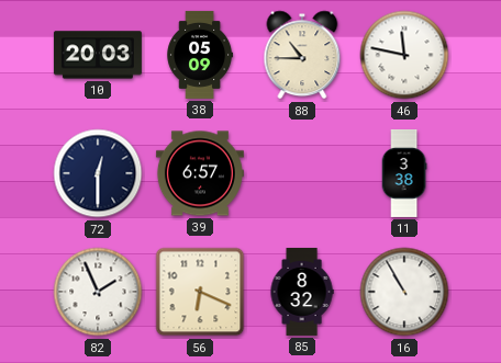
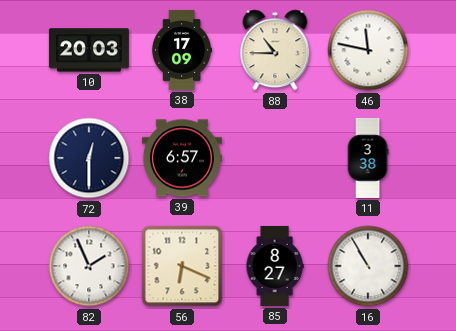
38: 05:09 -> 17:09 (182, 50)
85: 8:32 -> 8:27 (275, 266)
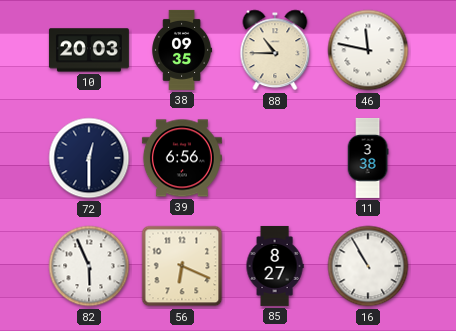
38: 17:09 -> 09:35 (182, 50)
39: 6:57 -> 6:56 (182, 158)
82: 1:56 -> 5:56 (89, 266)
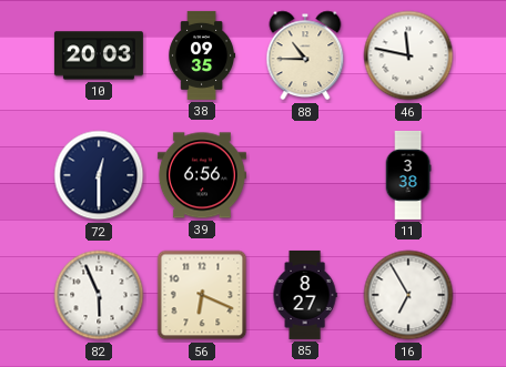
16: 10:55 -> 6:55 (408, 295)
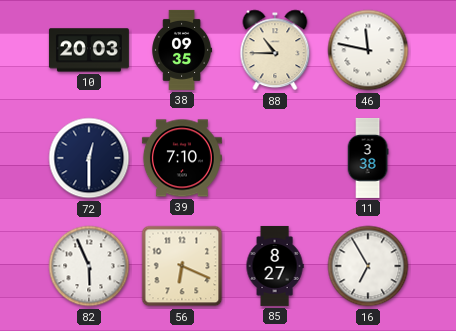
39: 6:56 -> 7:10 (182, 158)
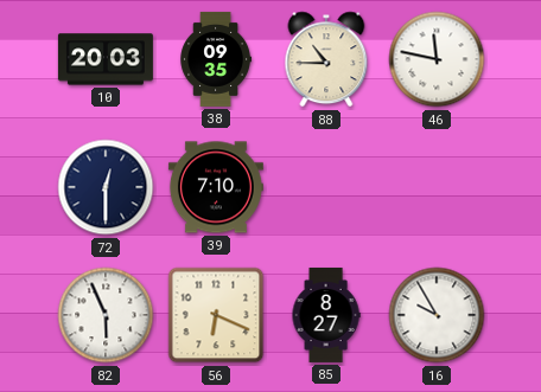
11: 3:38 -> none (368, 158)
16: 6:55 -> 9:55 (437, 315)
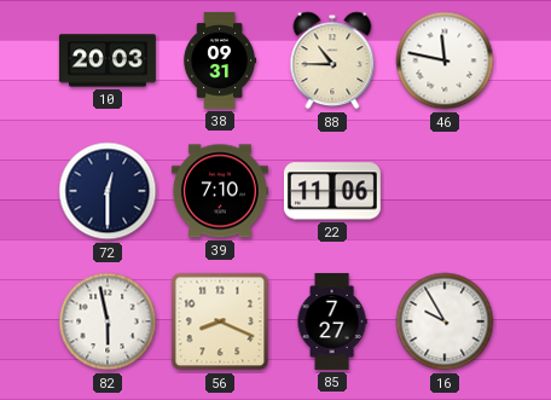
38: 09:35 -> 09:31 (220, 60)
22: none -> 11:06 (332, 191)
82: 5:56 -> 5:58 (108, 321)
56: 6:19 -> 8:19 (220, 321)
85: 8:27 -> 7:27 (332, 321)
